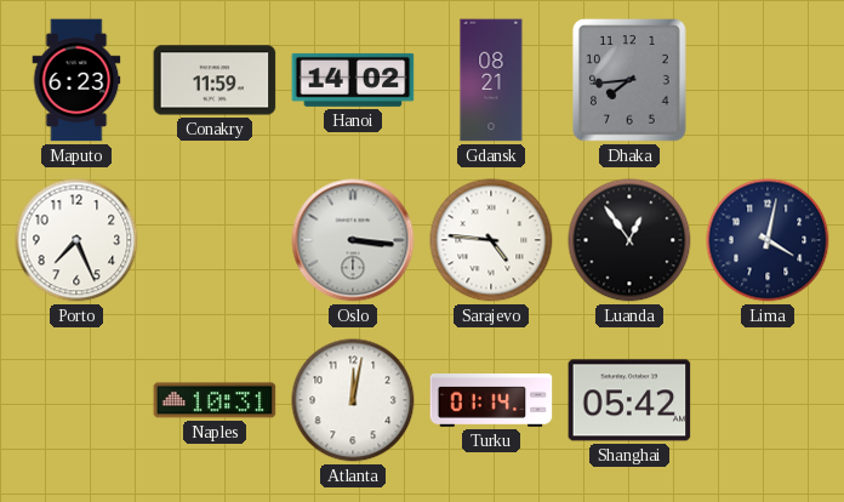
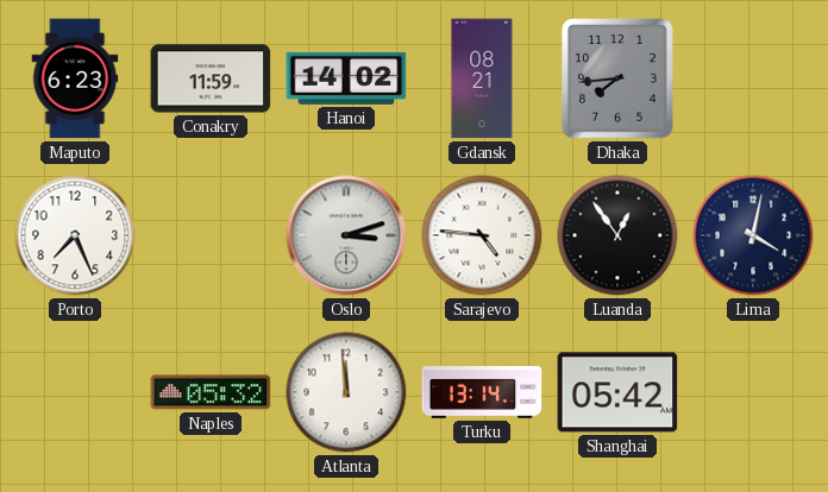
Oslo: 3:16 -> 3:12 (346, 235)
Naples: 10:31 -> 05:32 (211, 392)
Atlanta: 12:02 -> 11:59 (346, 392)
Turku: 01:14 -> 13:14 (482, 393)
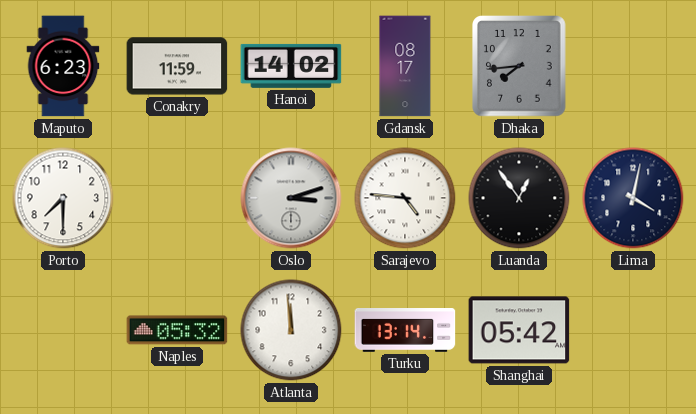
Gdansk: 08:21 -> 08:17 (405, 66)
Porto: 7:26 -> 7:30 (63, 198)
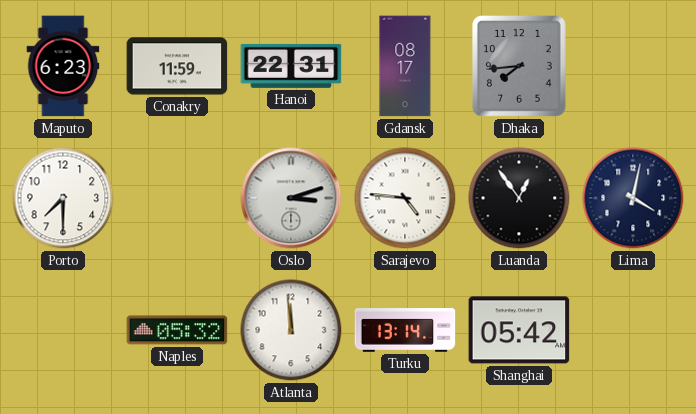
Hanoi: 14:02 -> 22:31 (291, 66)
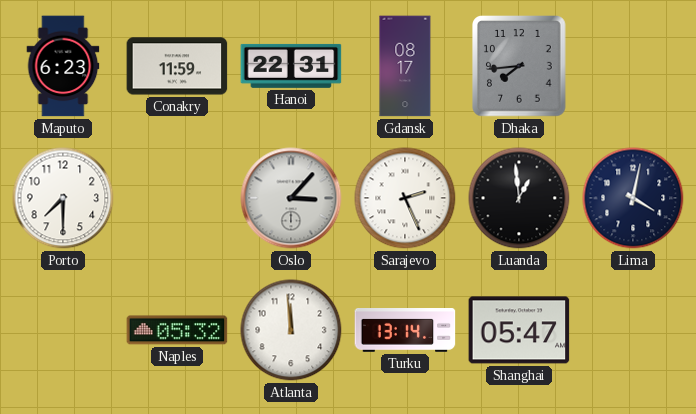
Oslo: 3:12 -> 3:07 (291, 198)
Sarajevo: 4:46 -> 2:26 (405, 198)
Luanda: 12:54 -> 12:59 (519, 198)
Shanghai: 05:42 -> 05:47 (519, 330)
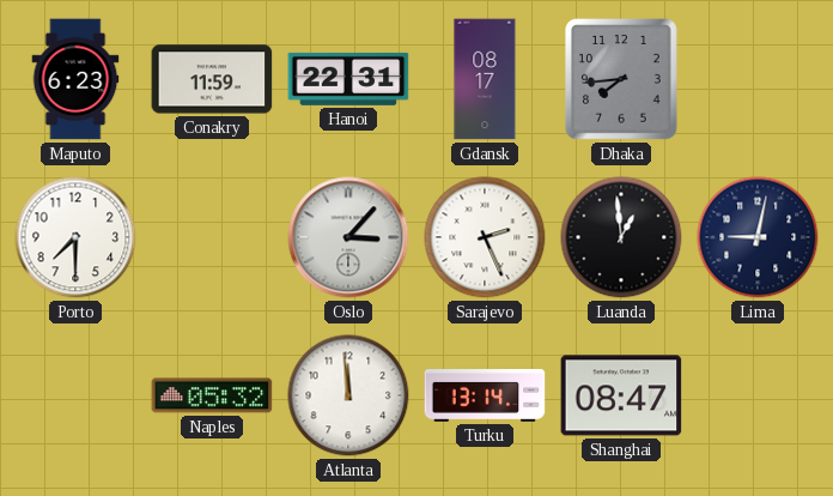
Lima: 4:02 -> 9:02 (758, 237)
Shanghai: 05:47 -> 08:47 (621, 395)
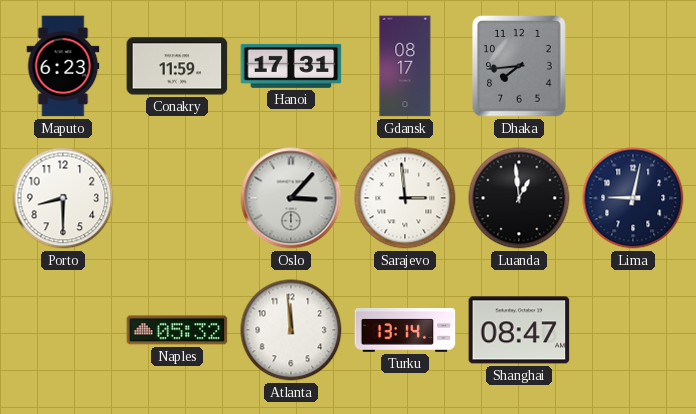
Hanoi: 22:31 -> 17:31 (291, 66)
Porto: 7:30 -> 8:30 (63, 198)
Sarajevo: 2:26 -> 2:59 (405, 198)
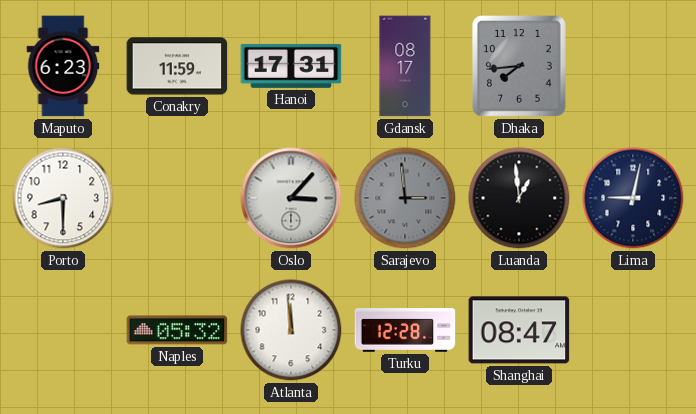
Sarajevo dial: white -> grey (405, 198)
Turku: 13:14 -> 12:28 (405, 331)
